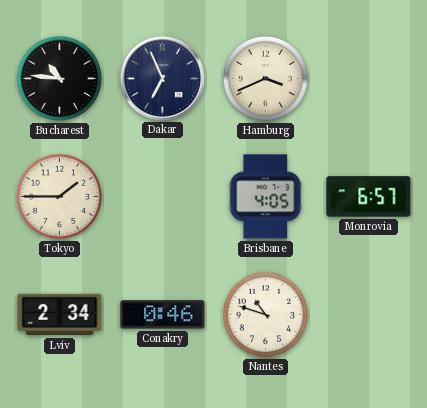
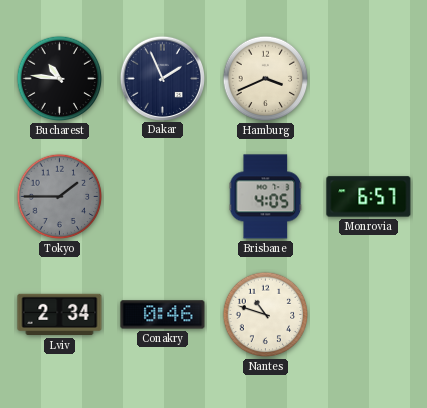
Dakar: 6:56 -> 1:56 (162, 78)
Tokyo dial: cream -> grey (60, 197)
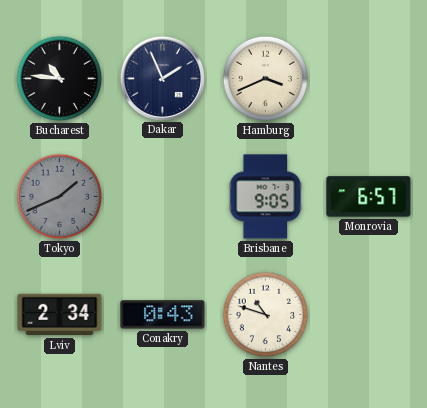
Tokyo: 1:45 -> 1:41 (60, 197)
Brisbane: 4:05 -> 9:05 (266, 197)
Conakry: 0:46 -> 0:43 (163, 315)
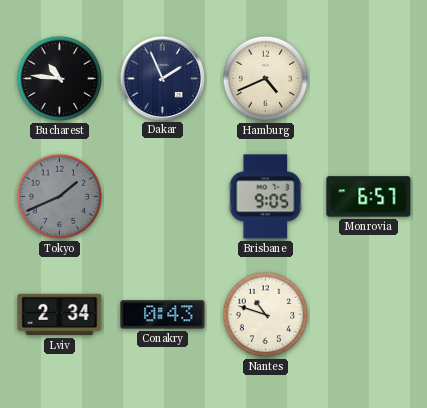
Hamburg: 3:41 -> 4:41 (266, 79)
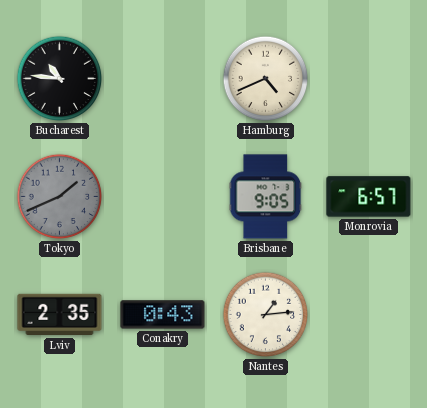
Dakar: 1:56 -> none (162, 78)
Lviv: 2:34 -> 2:35 (60, 315)
Nantes: 10:48 -> 1:14 (266, 315)
